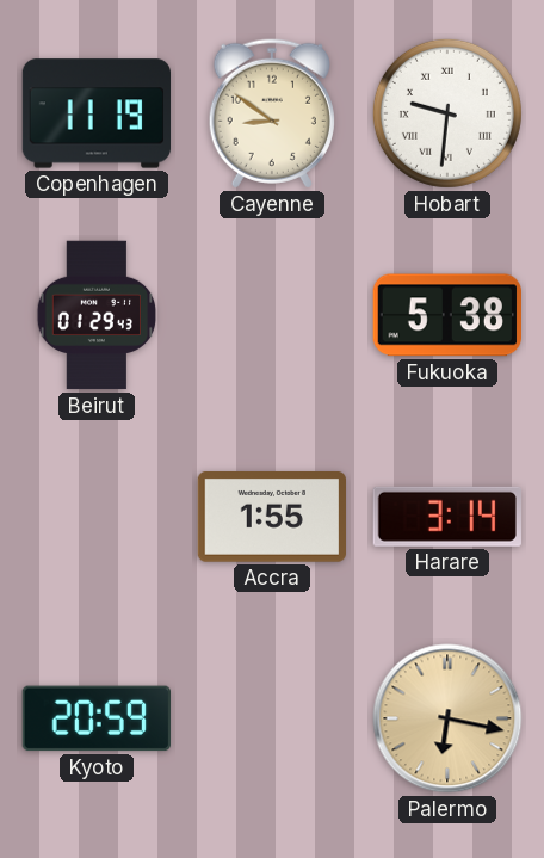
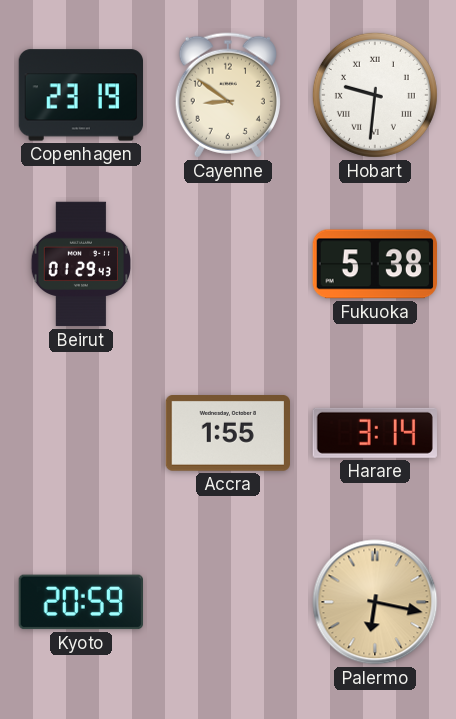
Copenhagen: 11:19 -> 23:19 (80, 95)
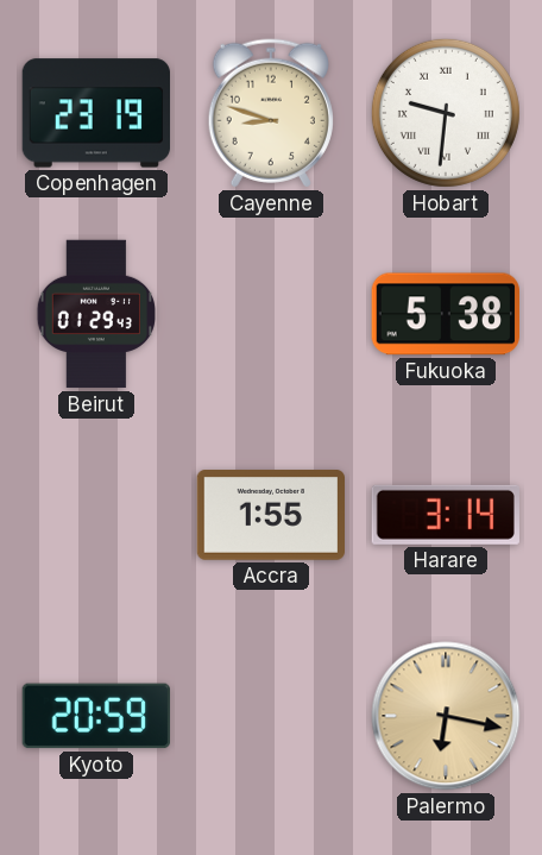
Cayenne: 8:51 -> 8:48 (271, 113)
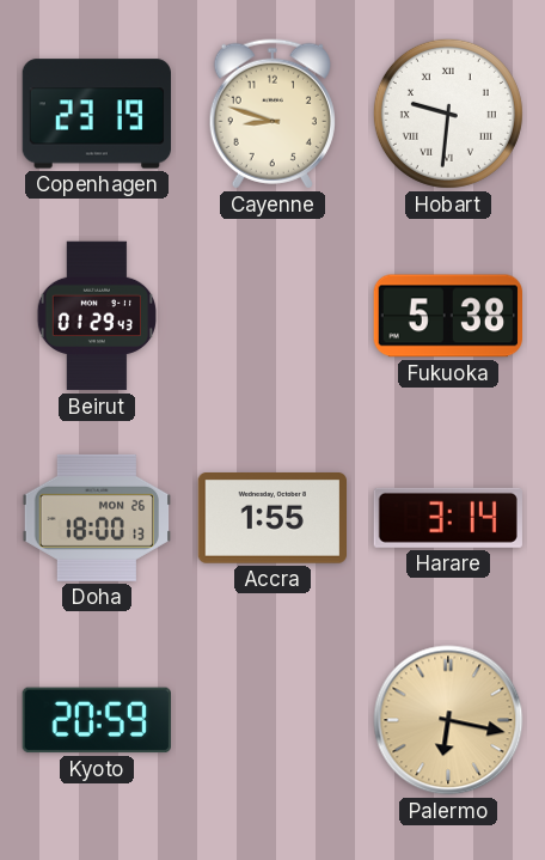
Doha: none -> 18:00 (97, 518)
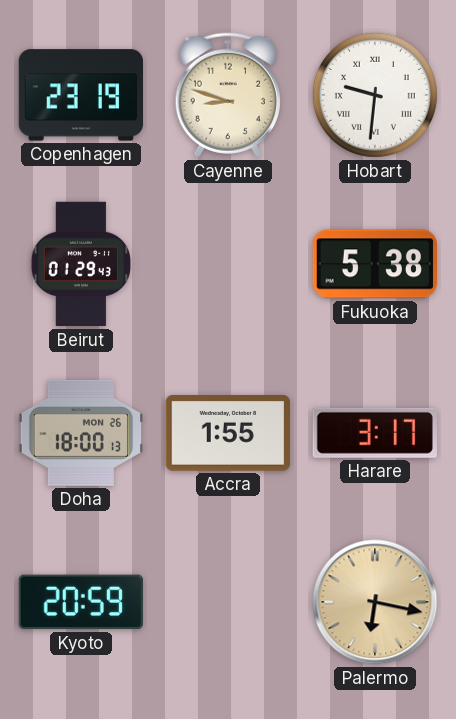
Harare: 3:14 -> 3:17 (375, 433)
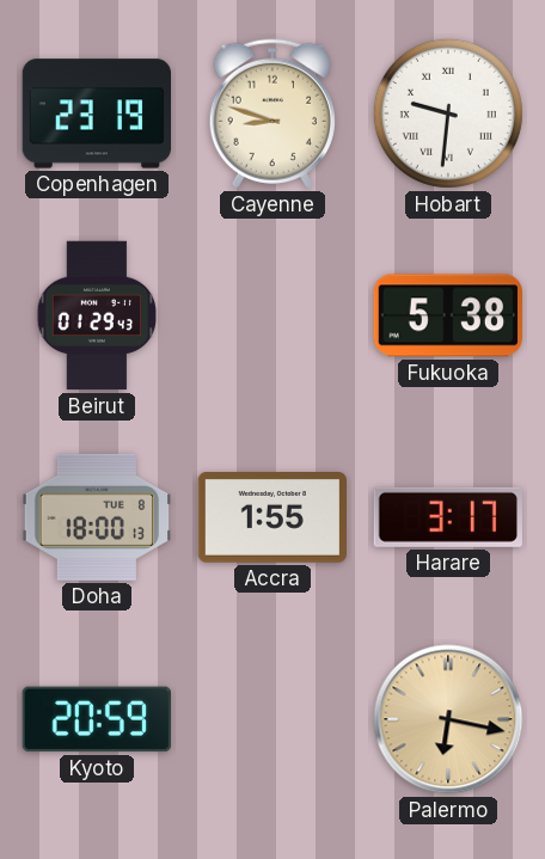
Doha date: MON 26 -> TUE 8 (97, 517)
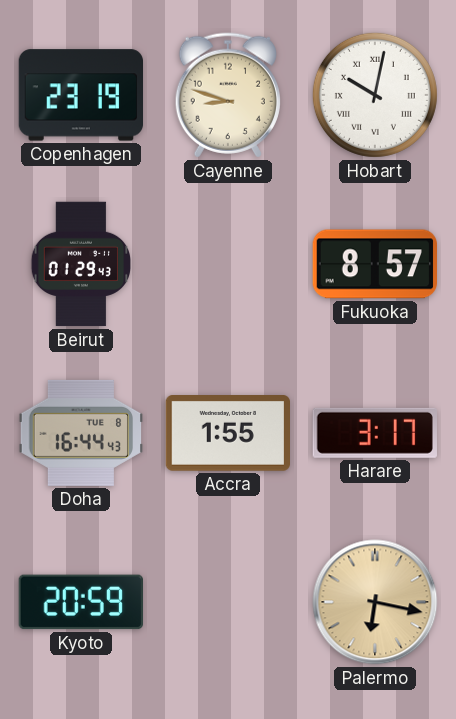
Hobart: 9:31 -> 10:02 (375, 95)
Fukuoka: 5:38 -> 8:57 (374, 264)
Doha: 18:00 -> 16:44 (81, 433)
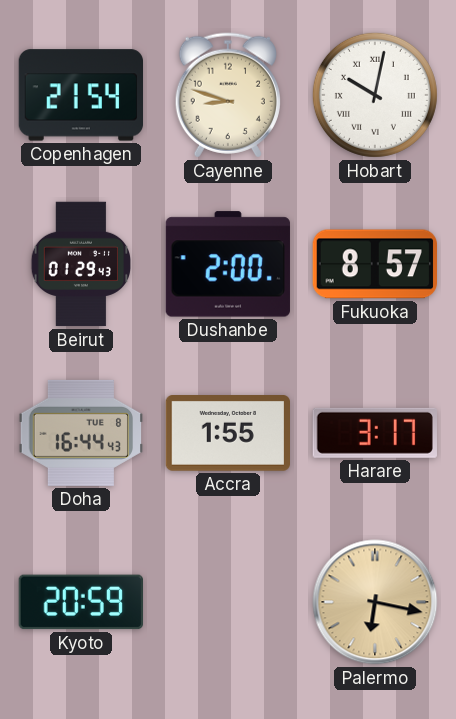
Copenhagen: 23:19 -> 21:54 (80, 95)
Dushanbe: none -> 2:00 (228, 264)
